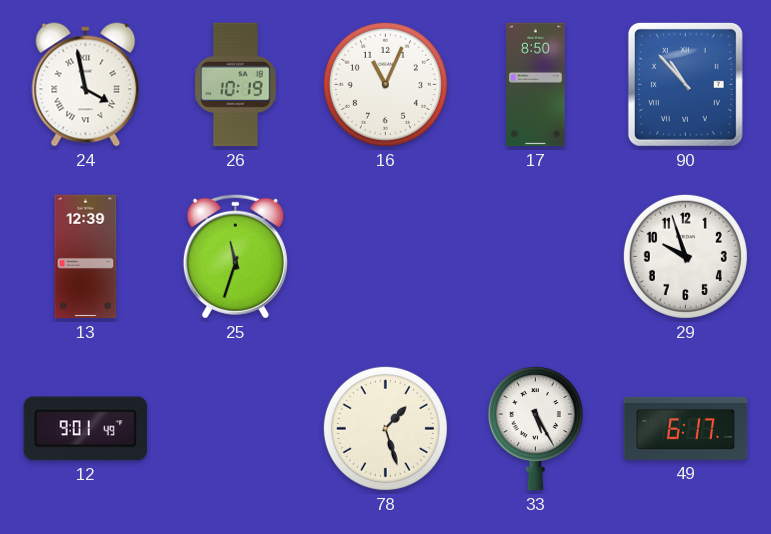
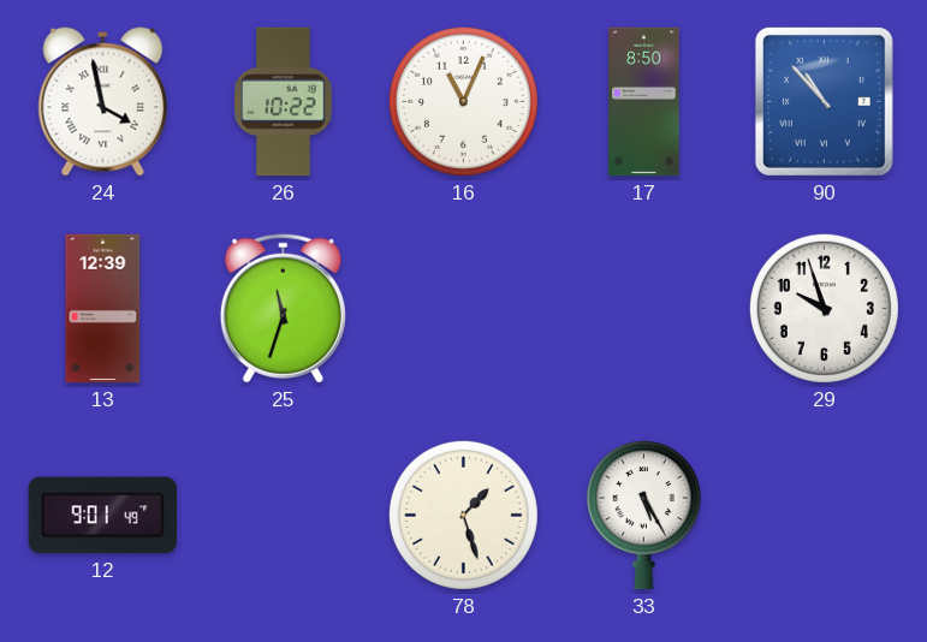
26: 10:19 -> 10:22 (284, 102)
49: 6:17 -> none (686, 428)
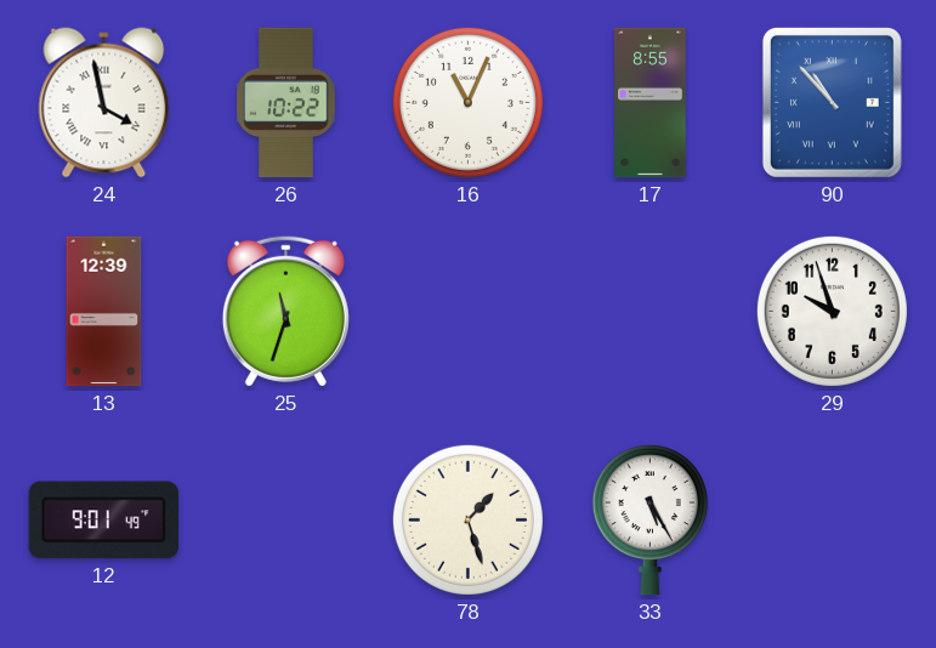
17: 8:50 -> 8:55 (651, 103)
